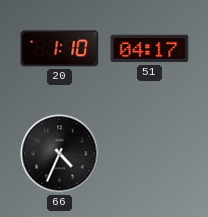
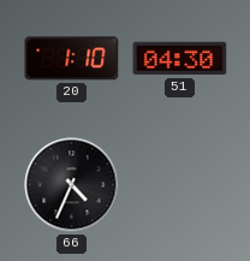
51: 04:17 -> 04:30 (180, 59)
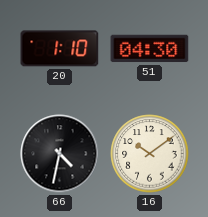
66: 4:34 -> 4:32 (60, 154)
16: none -> 10:09 (150, 154)
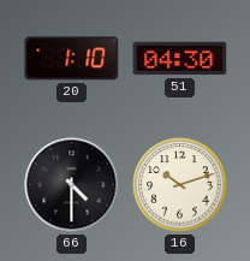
66: 4:32 -> 4:30 (72, 185)
16: 10:09 -> 10:12 (180, 185)
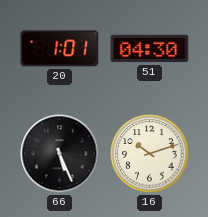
20: 1:10 -> 1:01 (60, 49)
66: 4:30 -> 5:26 (60, 154)
